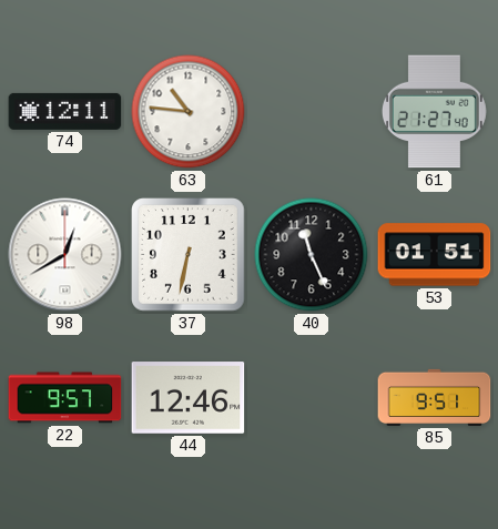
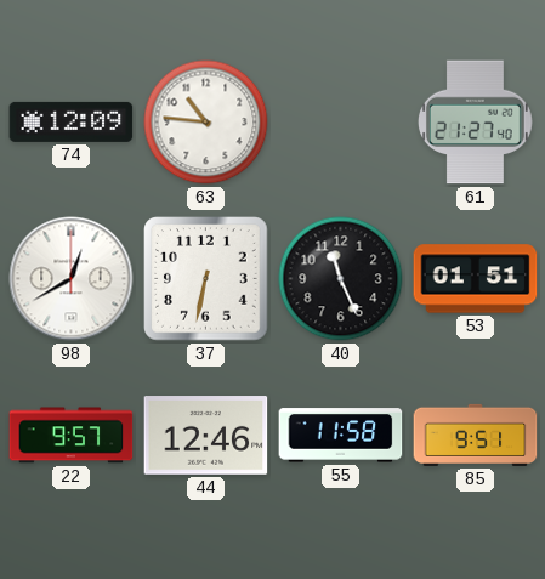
74: 12:11 -> 12:09 (72, 121)
55: none -> 11:58 (341, 436)
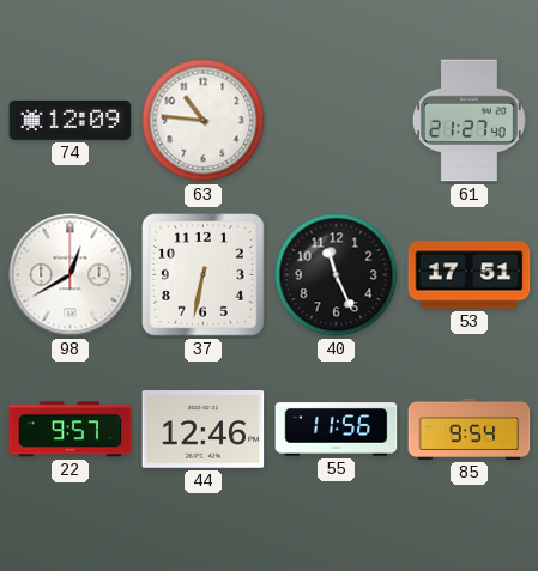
53: 01:51 -> 17:51 (470, 275)
55: 11:58 -> 11:56 (337, 430)
85: 9:51 -> 9:54 (470, 429)
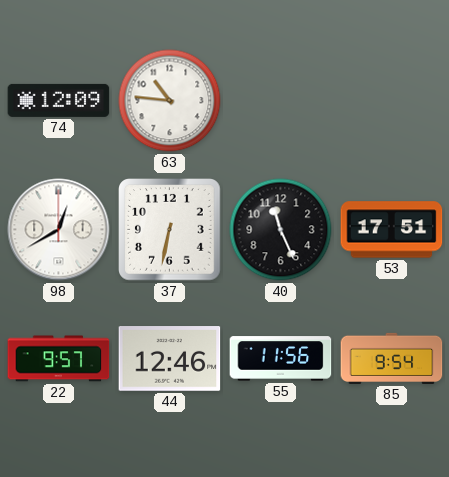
61: 21:27 -> none (469, 121)
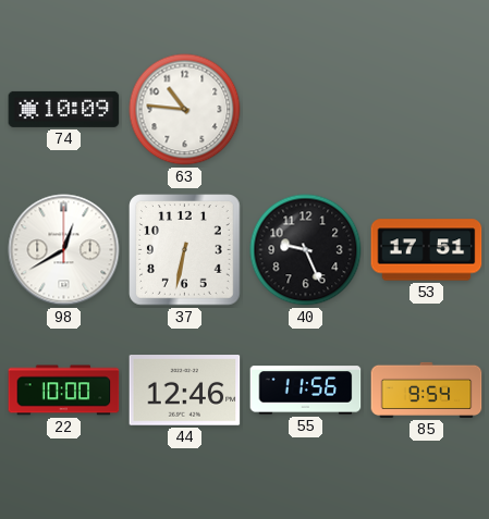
74: 12:09 -> 10:09 (64, 109)
40: 11:26 -> 9:26 (306, 250)
22: 9:57 -> 10:00 (64, 391)
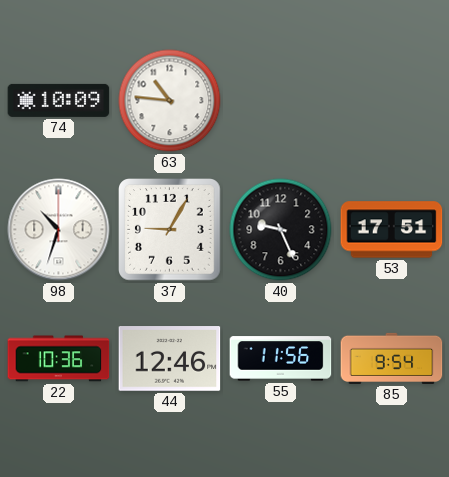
98: 12:40 -> 10:33 (59, 230)
37: 6:32 -> 9:05 (170, 230)
22: 10:00 -> 10:36 (59, 359)
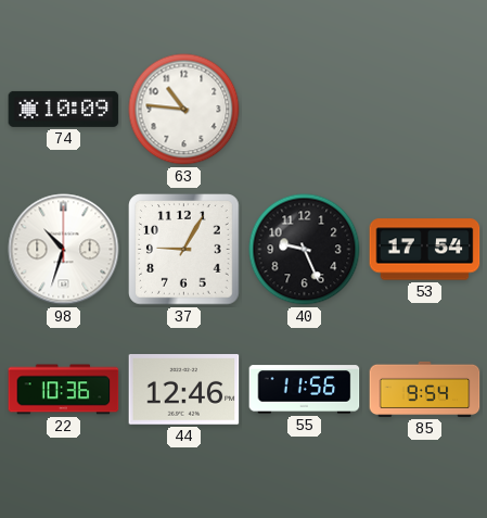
53: 17:51 -> 17:54 (425, 250)
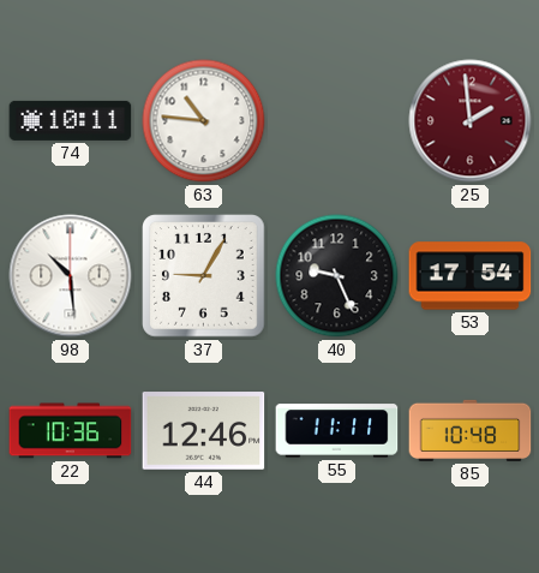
74: 10:09 -> 10:11 (71, 120)
25: none -> 1:59 (471, 121)
98: 10:33 -> 10:29 (71, 276)
55: 11:56 -> 11:11 (337, 431)
85: 9:54 -> 10:48 (471, 430)
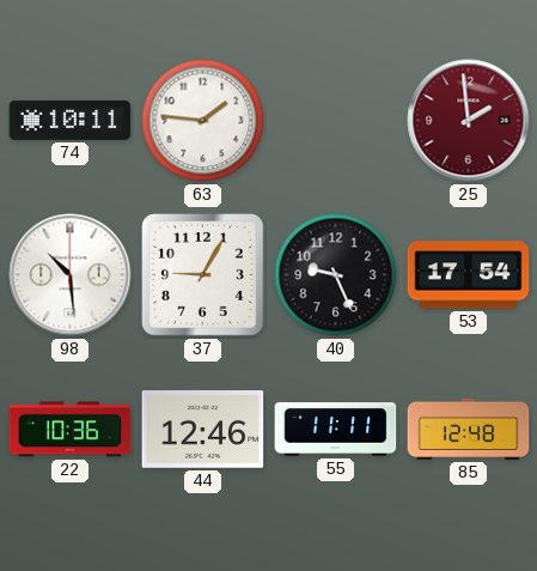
63: 10:46 -> 1:46 (203, 121)
85: 10:48 -> 12:48 (469, 429)
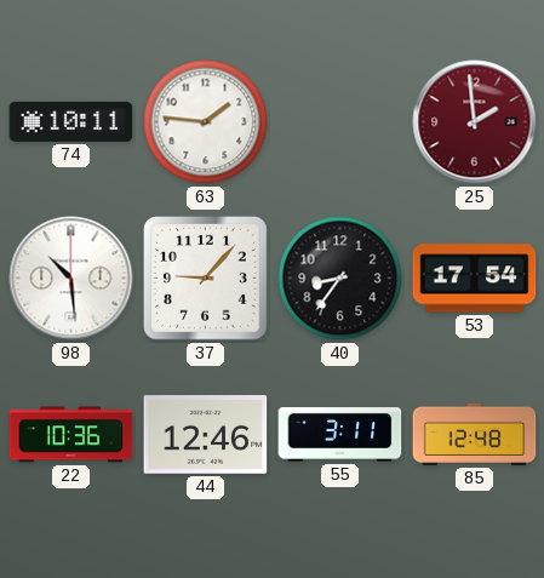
37: 9:05 -> 9:07 (206, 279)
40: 9:26 -> 8:36 (340, 279)
55: 11:11 -> 3:11 (340, 435)
